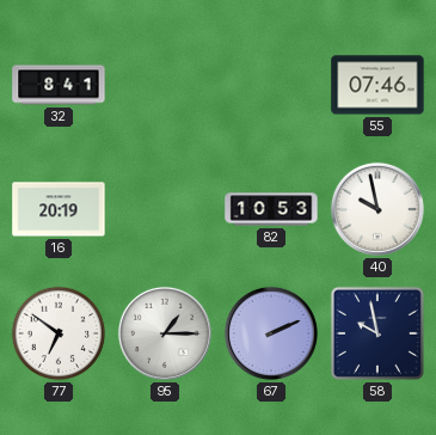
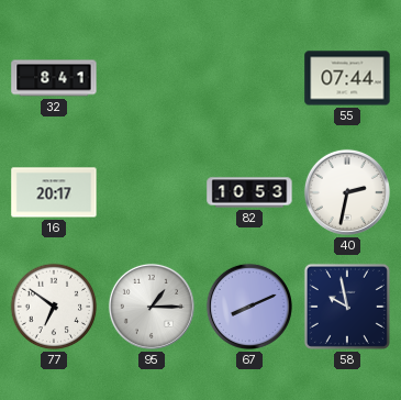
55: 07:46 -> 07:44 (347, 78)
16: 20:19 -> 20:17 (54, 192)
40: 9:58 -> 2:32 (347, 192)
67: 2:11 -> 8:11 (249, 307)
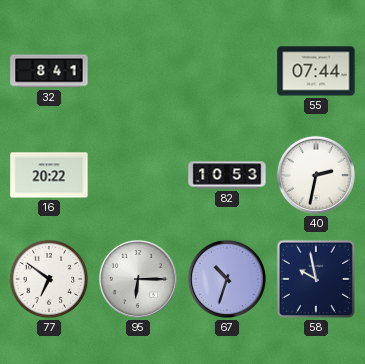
16: 20:17 -> 20:22 (49, 175)
95: 1:15 -> 6:15 (138, 279)
67: 8:11 -> 10:33 (227, 279)
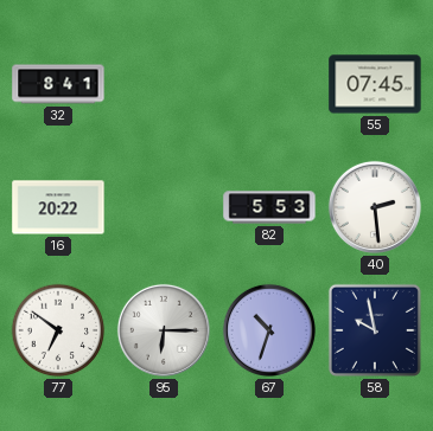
55: 07:44 -> 07:45 (375, 84)
82: 10:53 -> 5:53 (269, 207)
40: 2:32 -> 2:29 (375, 207)
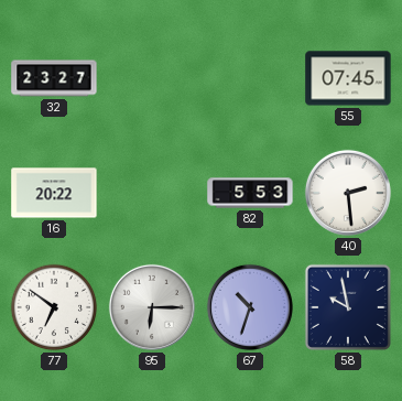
32: 8:41 -> 23:27 (54, 78)
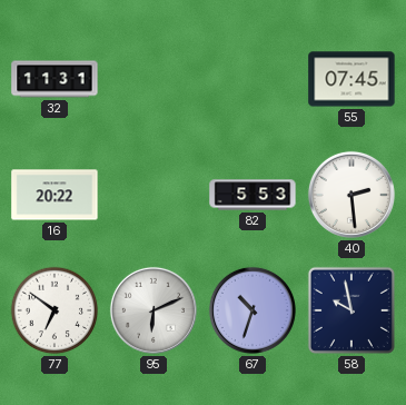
32: 23:27 -> 11:31 (55, 79)
95: 6:15 -> 6:11 (154, 310)
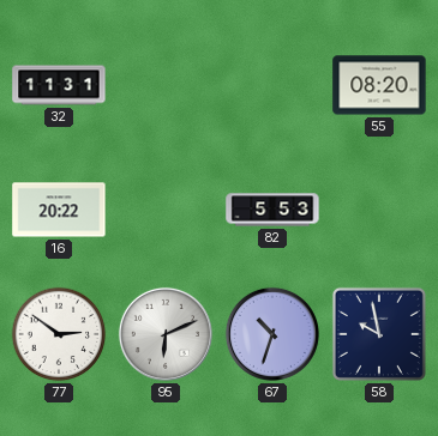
55: 07:45 -> 08:20 (379, 85)
40: 2:29 -> none (351, 195)
77: 6:51 -> 2:51 (59, 334)
